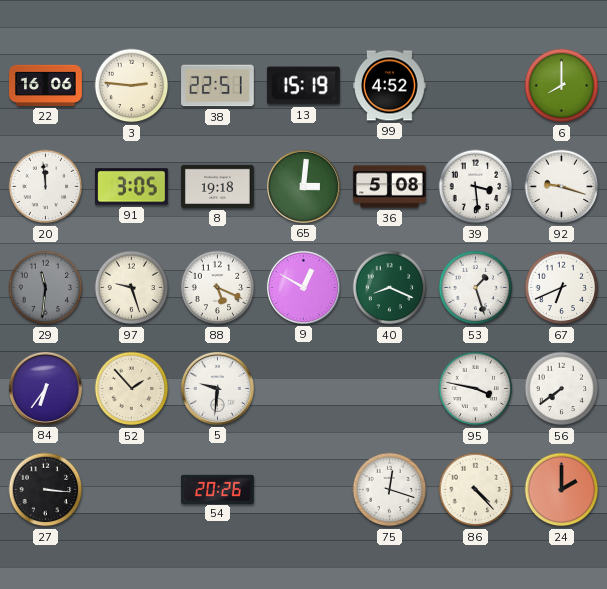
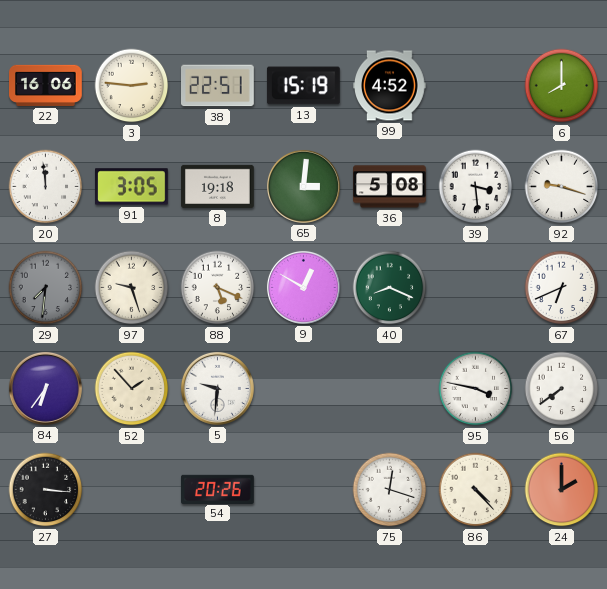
29: 11:31 -> 7:31 (46, 288)
53: 1:27 -> none (476, 288)
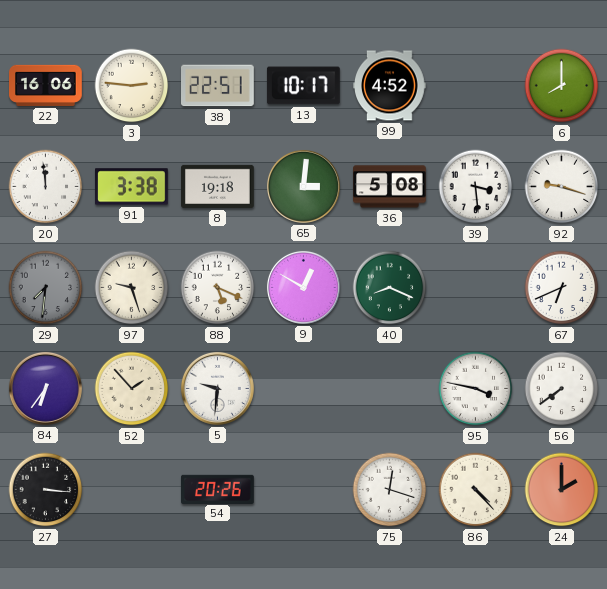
13: 15:19 -> 10:17 (303, 86)
91: 3:05 -> 3:38 (132, 187)
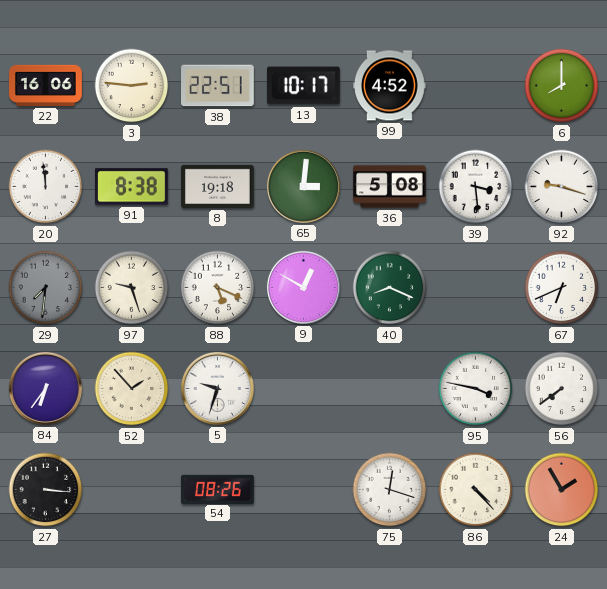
91: 3:38 -> 8:38 (132, 187)
5: 9:31 -> 9:33 (217, 388)
54: 20:26 -> 08:26 (218, 489)
24: 2:00 -> 1:55 (562, 490)
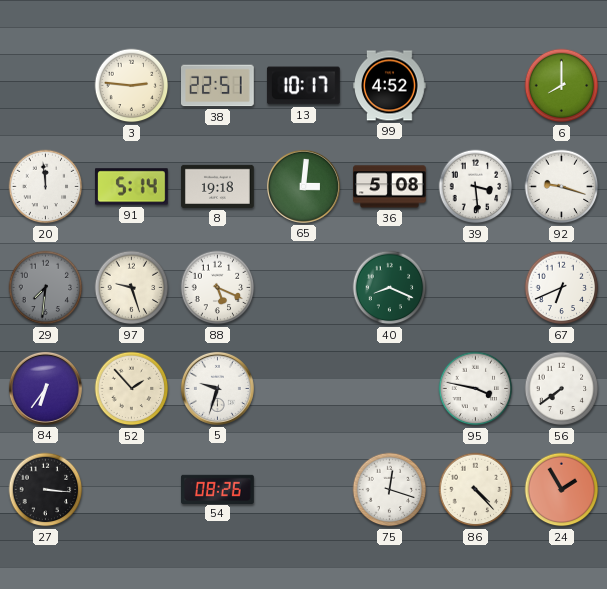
22: 16:06 -> none (46, 85)
91: 8:38 -> 5:14 (132, 187)
9: 12:50 -> none (303, 287)
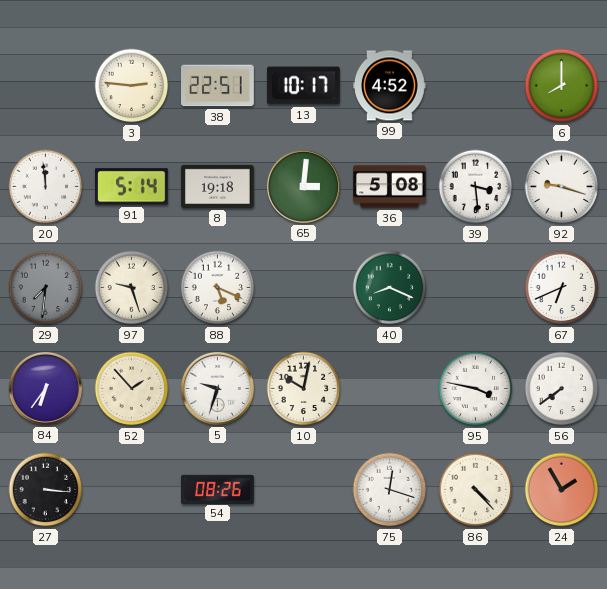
10: none -> 10:02 (304, 389)
